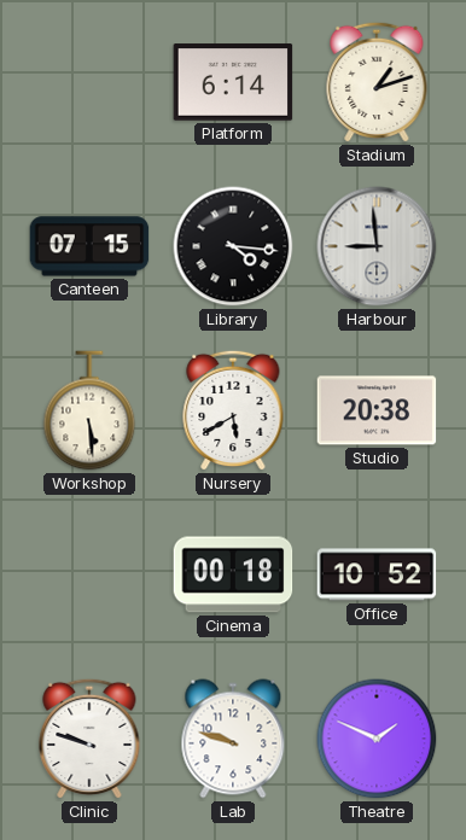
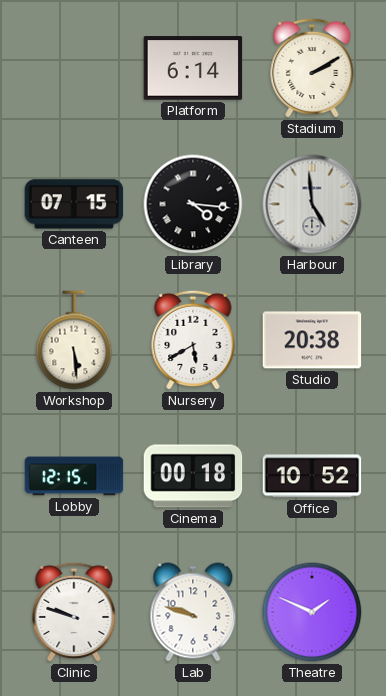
Stadium: 1:12 -> 2:10 (312, 68)
Harbour: 8:59 -> 4:59 (312, 204)
Lobby: none -> 12:15 (74, 476)
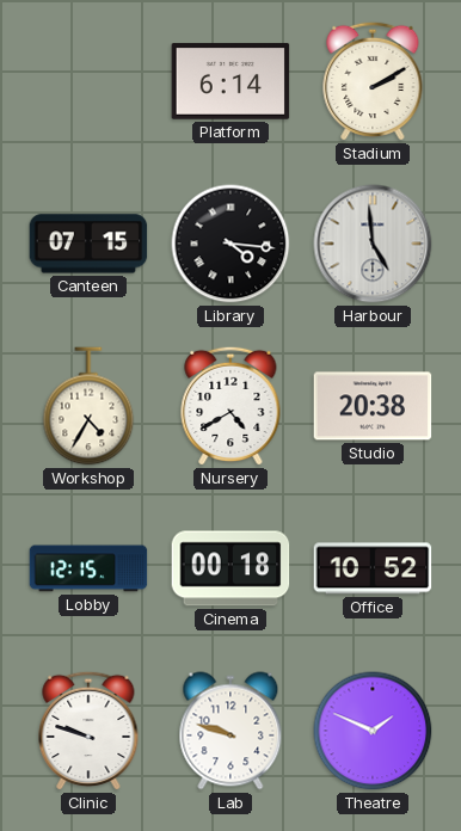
Workshop: 5:29 -> 4:35 (88, 406)
Nursery: 5:40 -> 4:40 (230, 406)
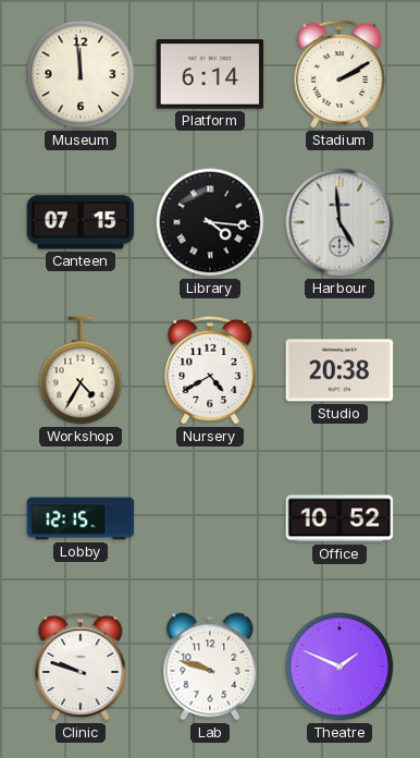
Museum: none -> 11:59 (81, 74)
Cinema: 00:18 -> none (230, 568)
